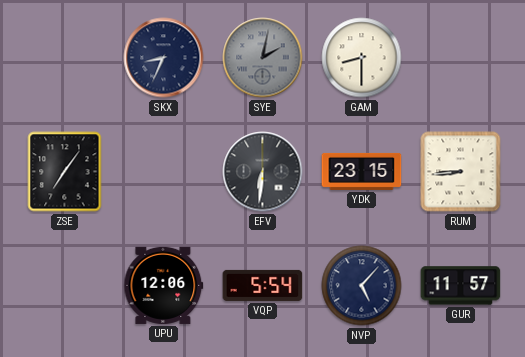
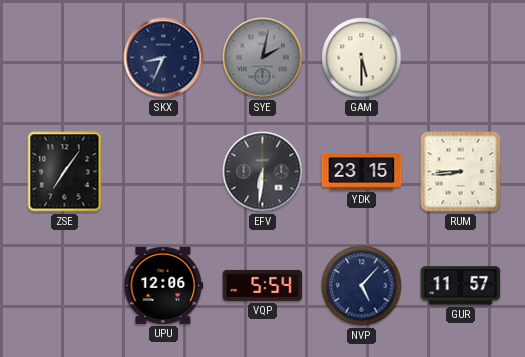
GAM: 8:30 -> 5:30 (362, 58)
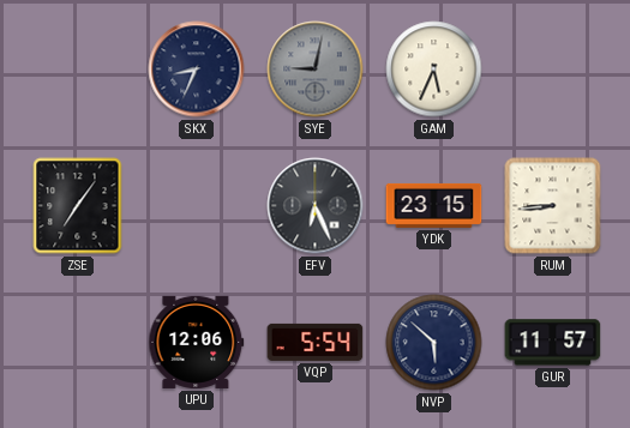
SYE: 2:02 -> 9:02 (316, 70)
GAM: 5:30 -> 5:34 (434, 70)
EFV: 6:31 -> 6:26 (316, 206)
NVP: 5:07 -> 5:52 (434, 343)
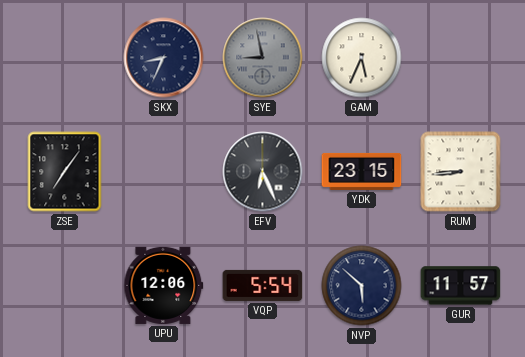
SYE: 9:02 -> 8:58 (263, 58)
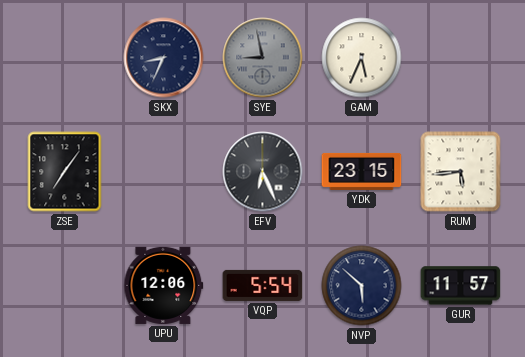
RUM: 8:44 -> 5:44 (461, 172)
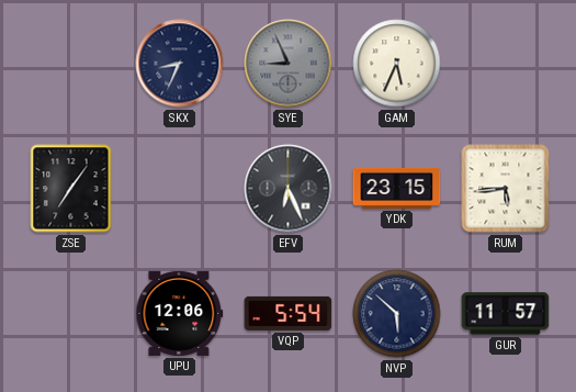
SYE: 8:58 -> 8:56 (289, 64)
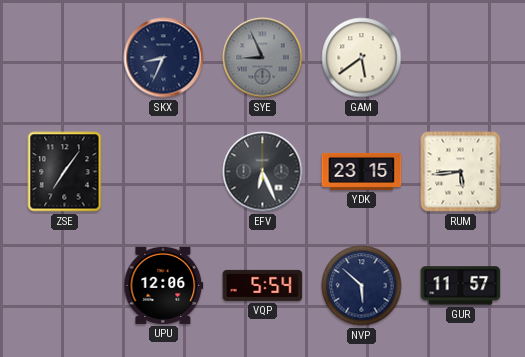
GAM: 5:34 -> 5:39 (362, 58)
